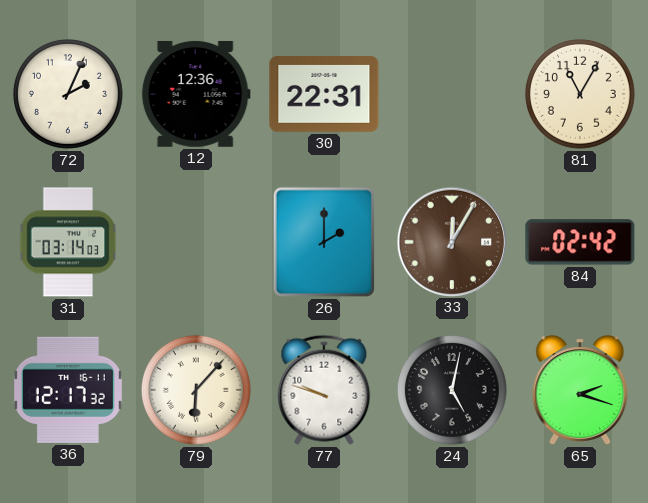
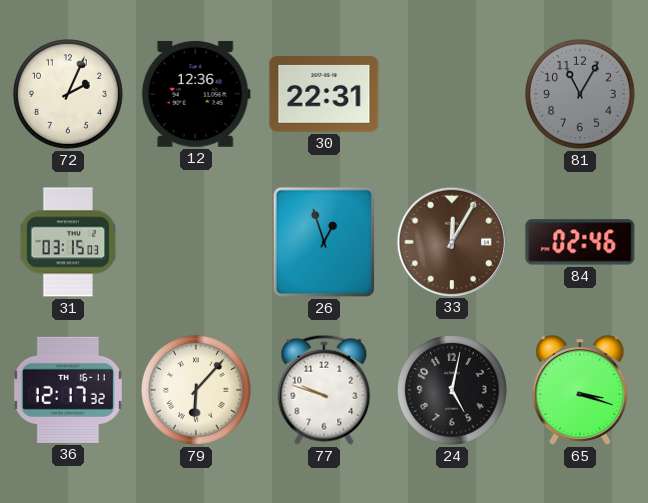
81 dial: cream -> grey (580, 94)
31: 03:14 -> 03:15 (68, 242)
26: 2:00 -> 12:57 (324, 242)
84: 02:42 -> 02:46 (580, 242)
65: 2:18 -> 3:18 (580, 390)
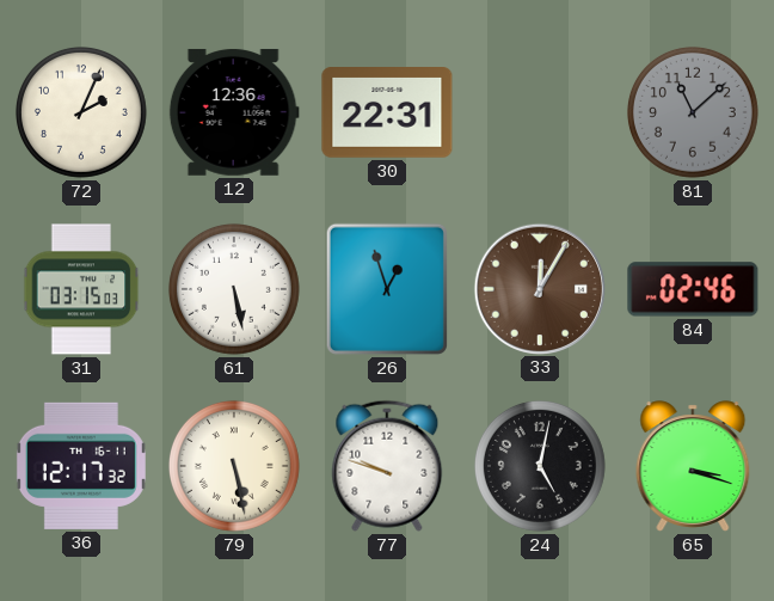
81: 11:05 -> 11:08 (693, 112)
61: none -> 5:28 (234, 289)
79: 6:07 -> 5:28 (234, 466)
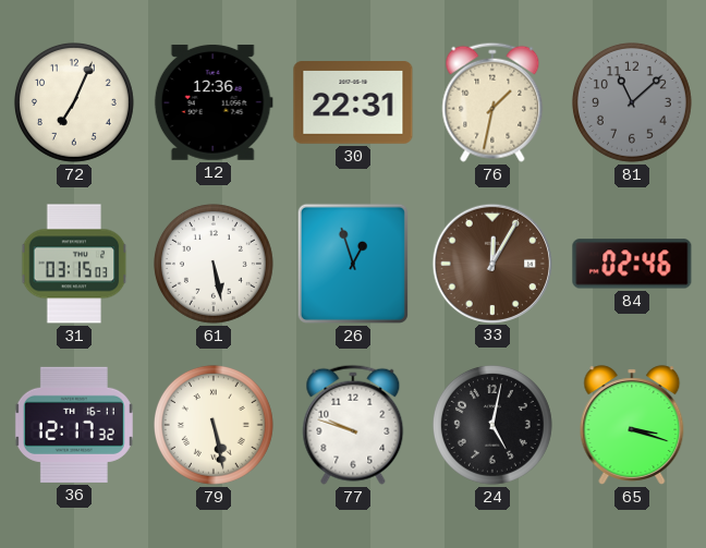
72: 2:04 -> 7:04 (74, 102)
76: none -> 1:32 (492, 102)
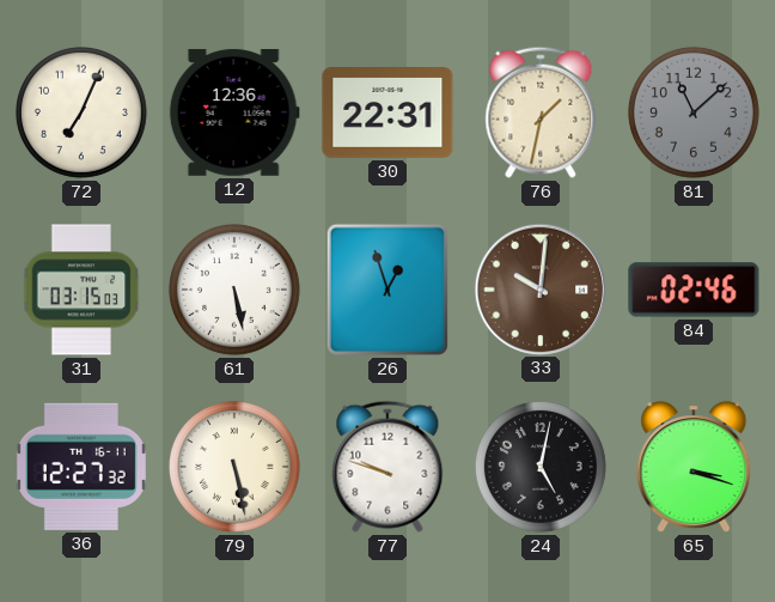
33: 12:05 -> 10:01 (539, 288)
36: 12:17 -> 12:27 (81, 467)
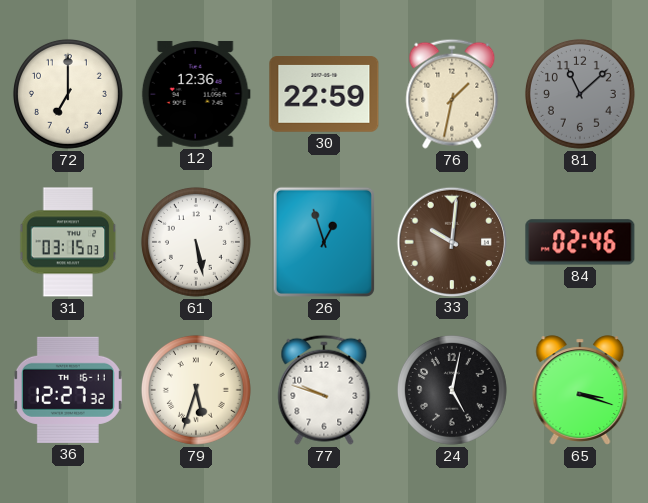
72: 7:04 -> 7:00 (68, 94)
30: 22:31 -> 22:59 (324, 95)
79: 5:28 -> 5:33 (196, 390)
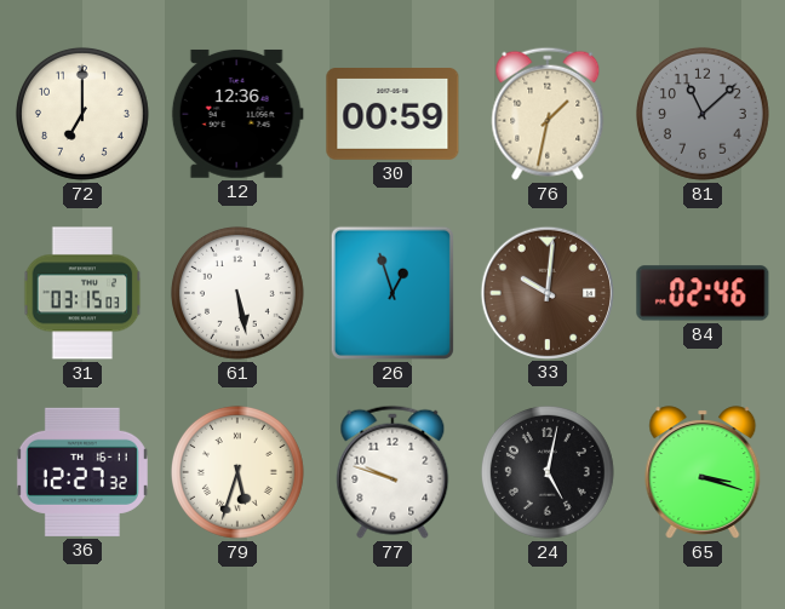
30: 22:59 -> 00:59 (392, 115)
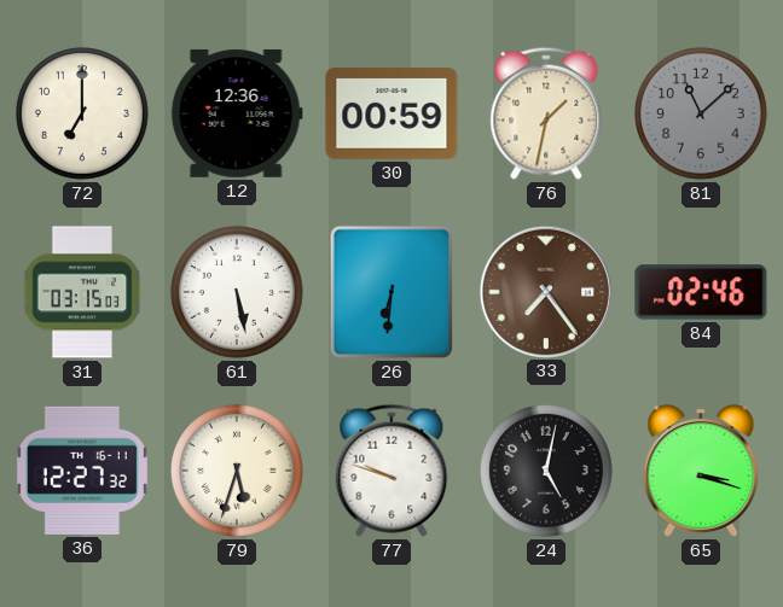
26: 12:57 -> 6:31 (391, 292)
33: 10:01 -> 7:24 (545, 291)
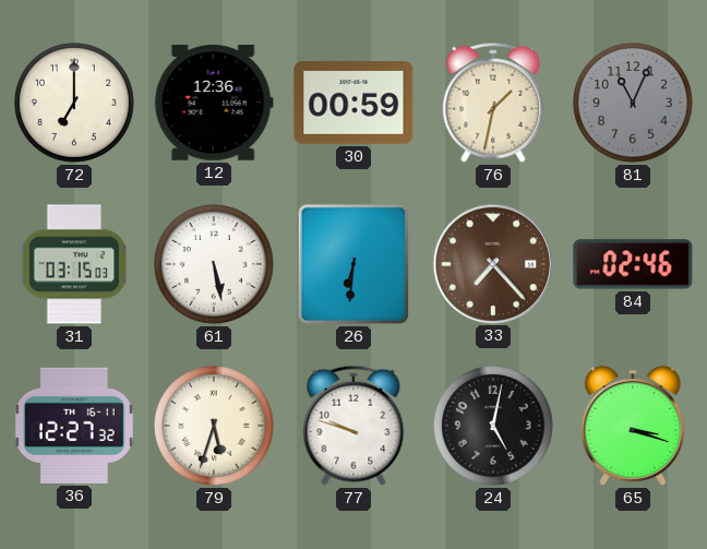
81: 11:08 -> 11:04 (633, 103)
33: 7:24 -> 7:23 (492, 263)
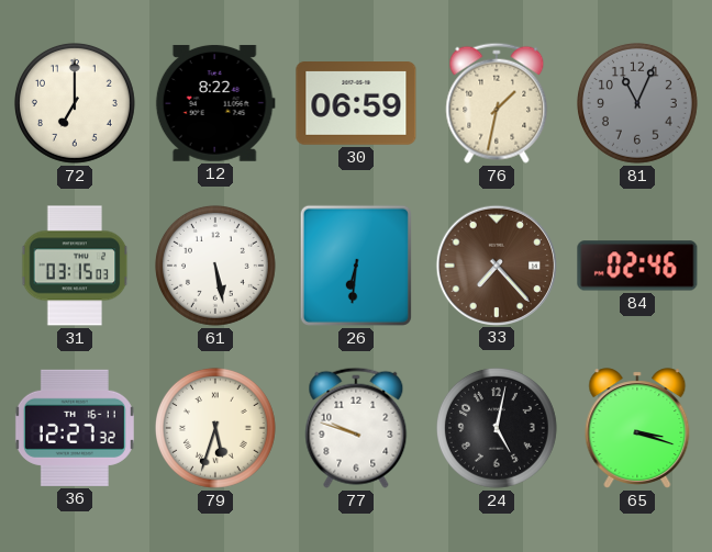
12: 12:36 -> 8:22 (215, 103)
30: 00:59 -> 06:59 (356, 104)
